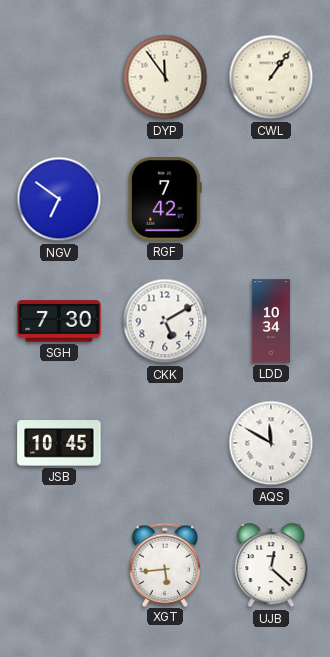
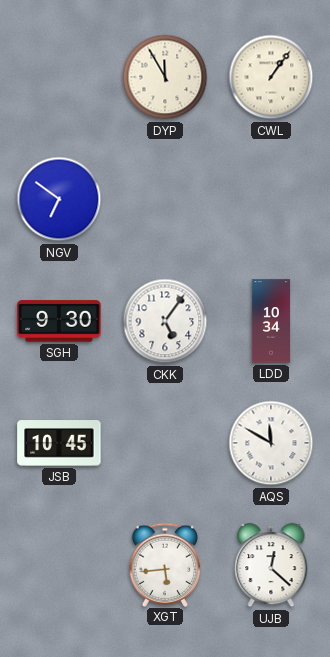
DYP: 11:54 -> 11:55 (165, 77)
RGF: 7:42 -> none (165, 199)
SGH: 7:30 -> 9:30 (59, 321)
CKK: 5:10 -> 5:06 (165, 321)
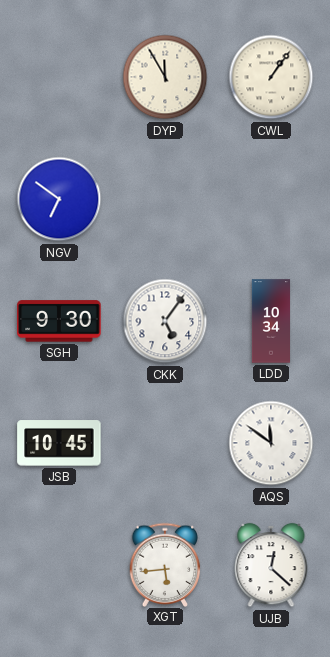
AQS: 11:50 -> 11:51 (271, 443)
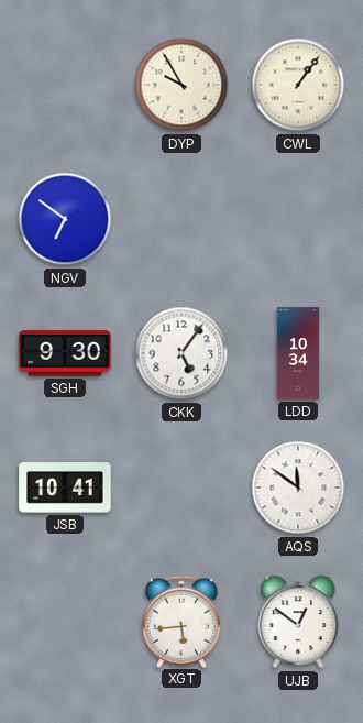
DYP: 11:55 -> 9:55 (182, 85)
JSB: 10:45 -> 10:41 (65, 488)
UJB: 12:22 -> 12:51 (298, 622)
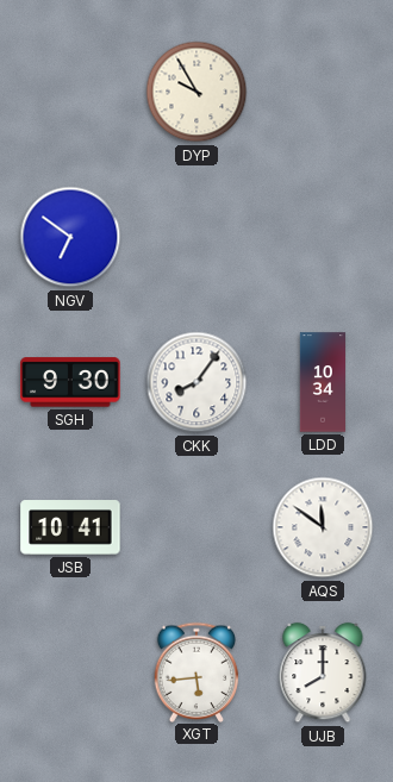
CWL: 1:06 -> none (298, 85)
CKK: 5:06 -> 8:06 (196, 382)
UJB: 12:51 -> 8:00 (323, 672)
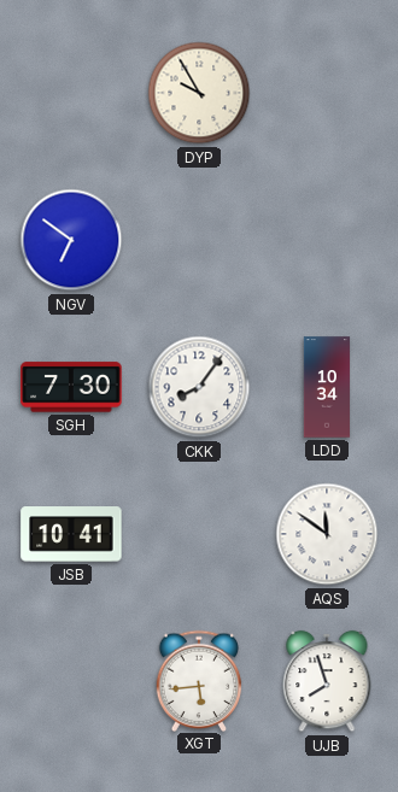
SGH: 9:30 -> 7:30 (71, 387)
UJB: 8:00 -> 7:57 (327, 681)
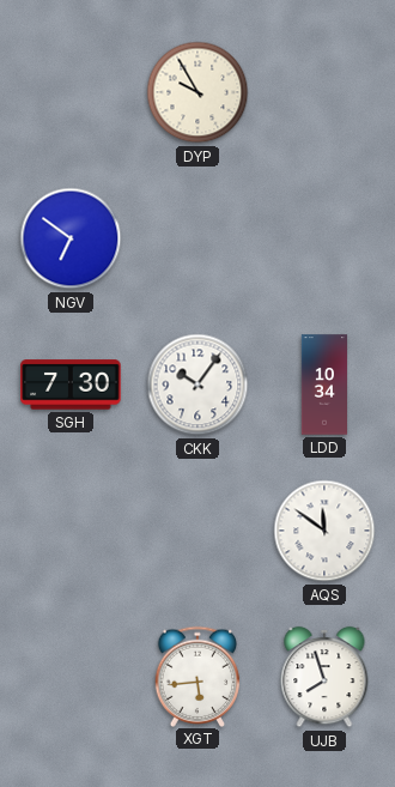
CKK: 8:06 -> 10:06 (197, 385)
JSB: 10:41 -> none (71, 534)
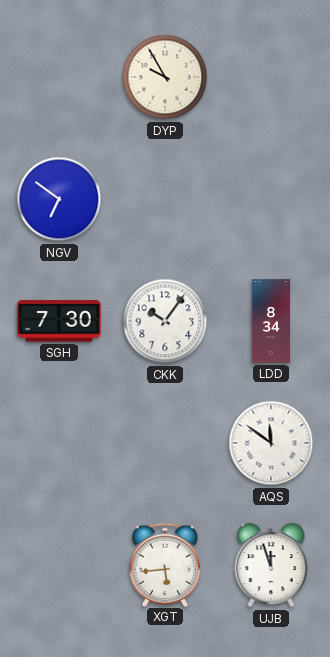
LDD: 10:34 -> 8:34 (271, 321)
UJB: 7:57 -> 11:57 (271, 565)
